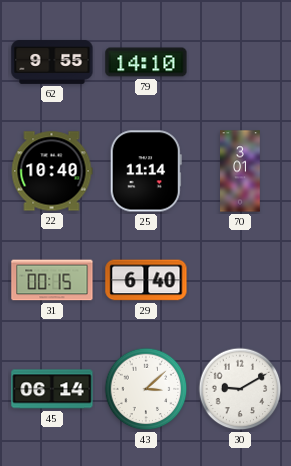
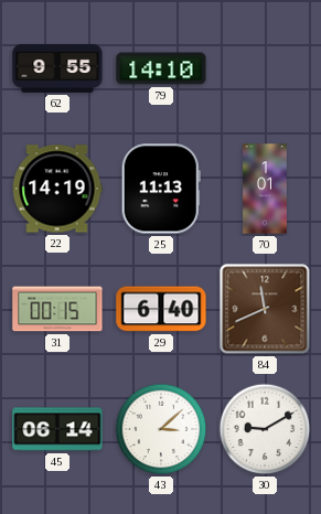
22: 10:40 -> 14:19 (57, 189)
25: 11:14 -> 11:13 (161, 189)
70: 3:01 -> 1:01 (265, 189)
84: none -> 11:41 (265, 309)
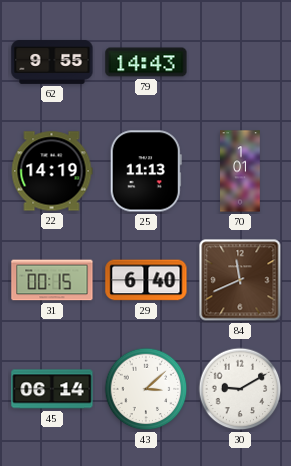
79: 14:10 -> 14:43 (146, 62)
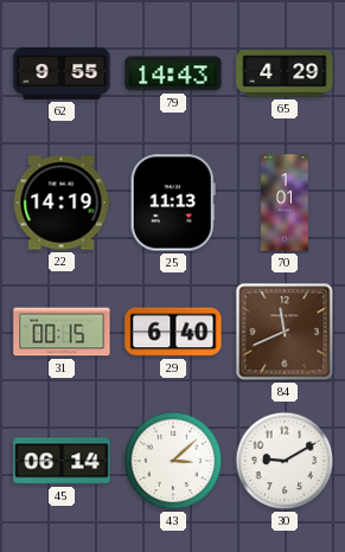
65: none -> 4:29 (285, 75)
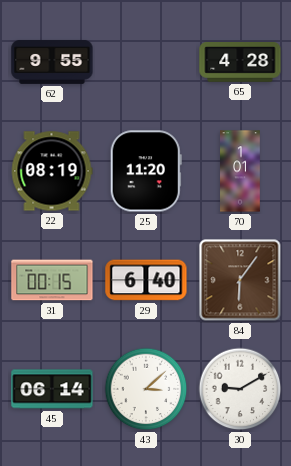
79: 14:43 -> none (173, 73)
65: 4:29 -> 4:28 (240, 63)
22: 14:19 -> 08:19 (52, 171)
25: 11:13 -> 11:20 (146, 171)
84: 11:41 -> 6:06 (240, 280)
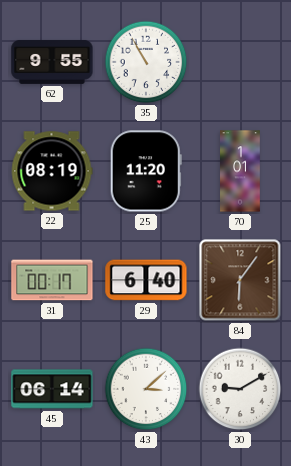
35: none -> 10:55 (146, 62)
65: 4:28 -> none (240, 63)
31: 00:15 -> 00:17 (52, 280)
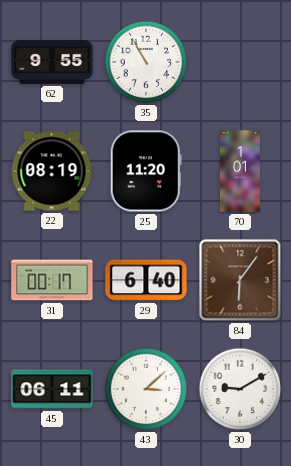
45: 06:14 -> 06:11 (52, 389)
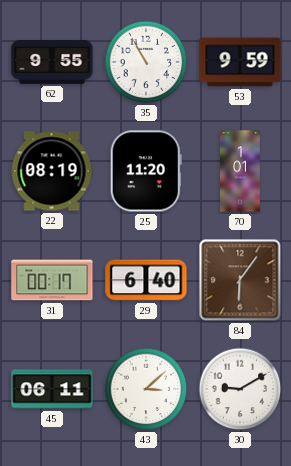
53: none -> 9:59 (240, 62)
